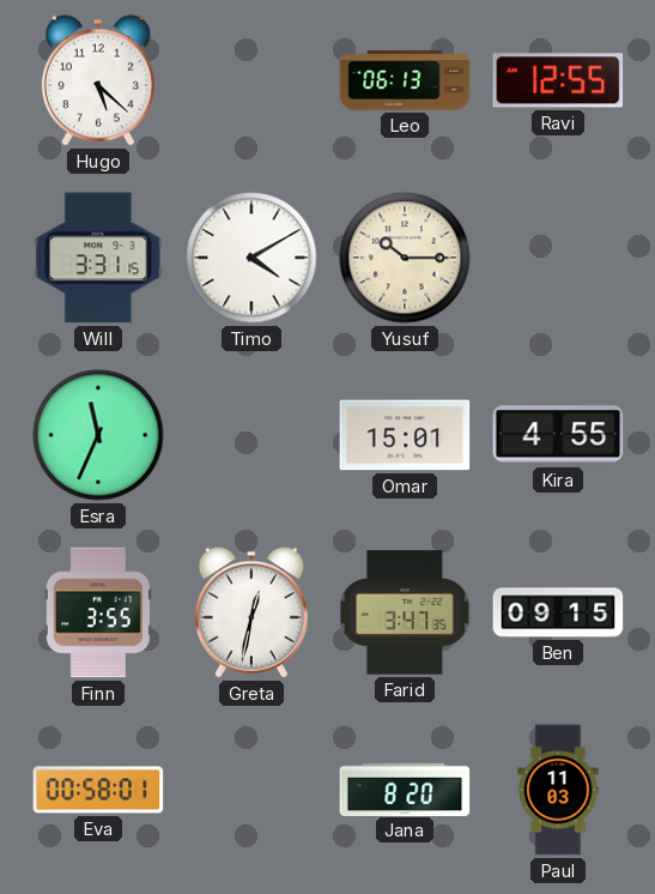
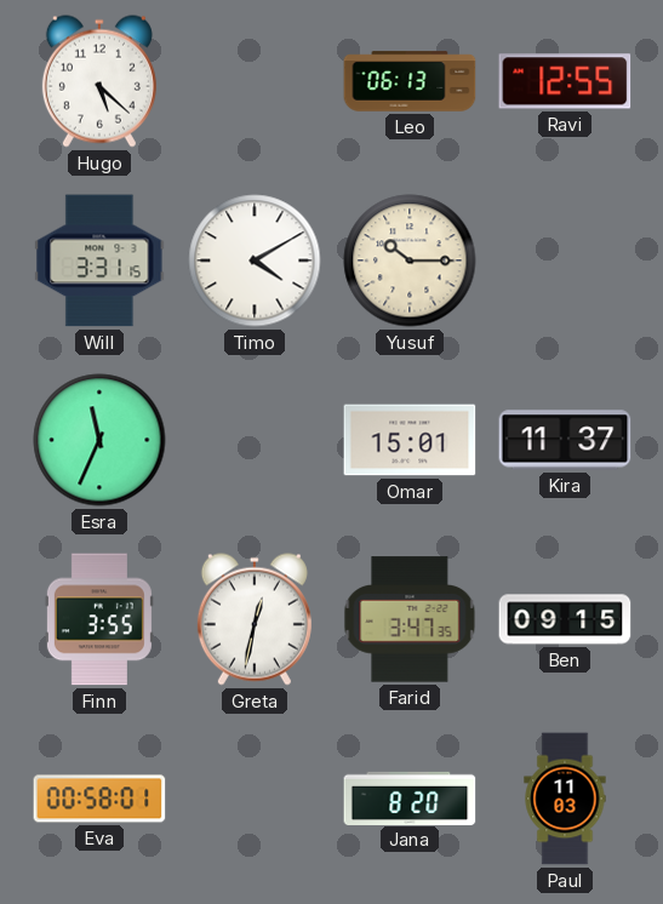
Kira: 4:55 -> 11:37 (565, 440)
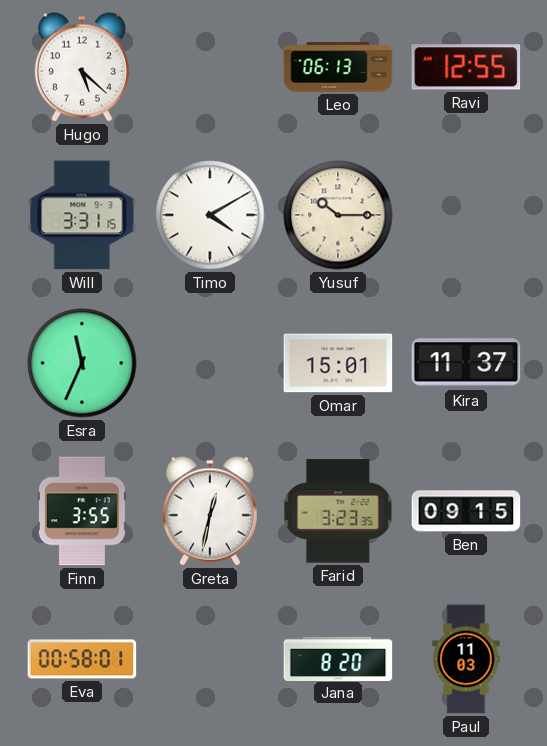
Farid: 3:47 -> 3:23 (338, 511)
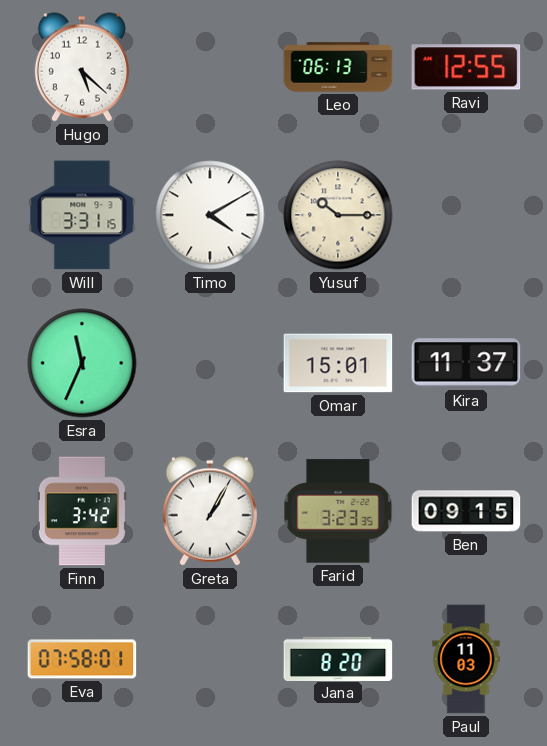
Finn: 3:55 -> 3:42 (82, 511)
Greta: 12:32 -> 1:05 (210, 511)
Eva: 00:58 -> 07:58 (82, 659)
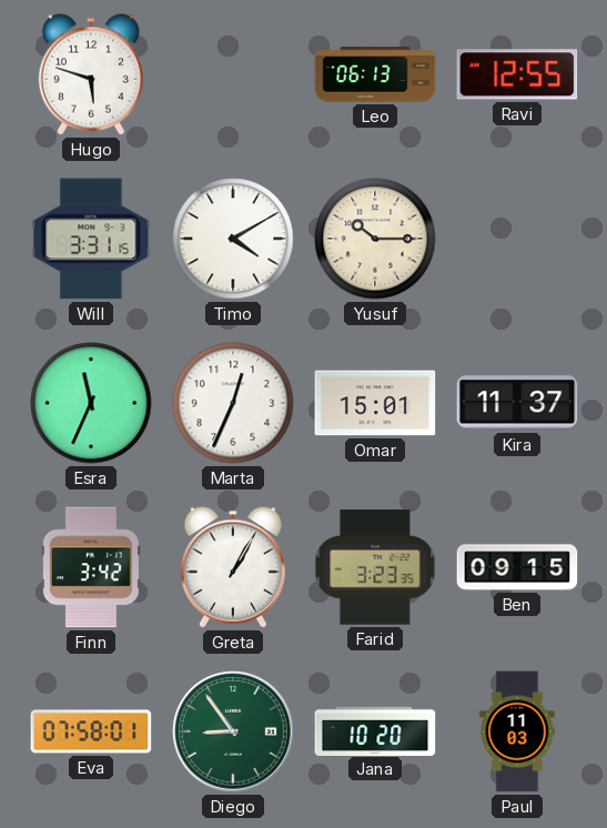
Hugo: 5:22 -> 5:48 (91, 74)
Marta: none -> 12:34 (233, 403)
Diego: none -> 8:54 (234, 733)
Jana: 8:20 -> 10:20 (375, 730)
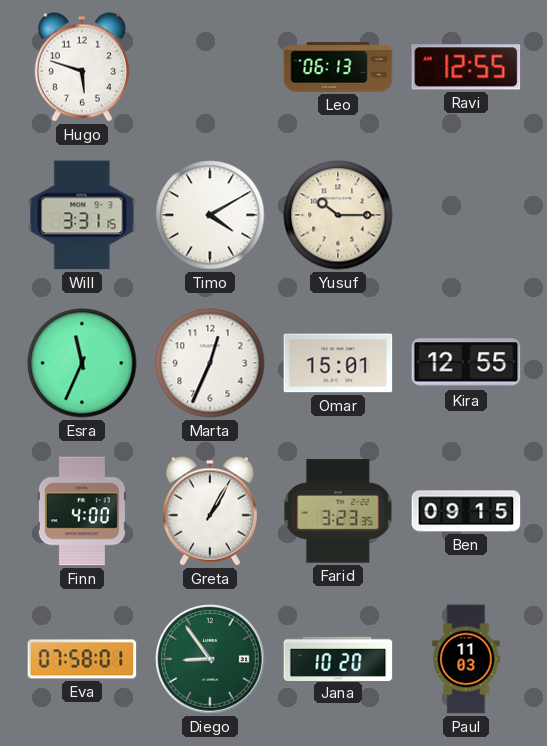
Kira: 11:37 -> 12:55 (466, 363)
Finn: 3:42 -> 4:00 (82, 511)
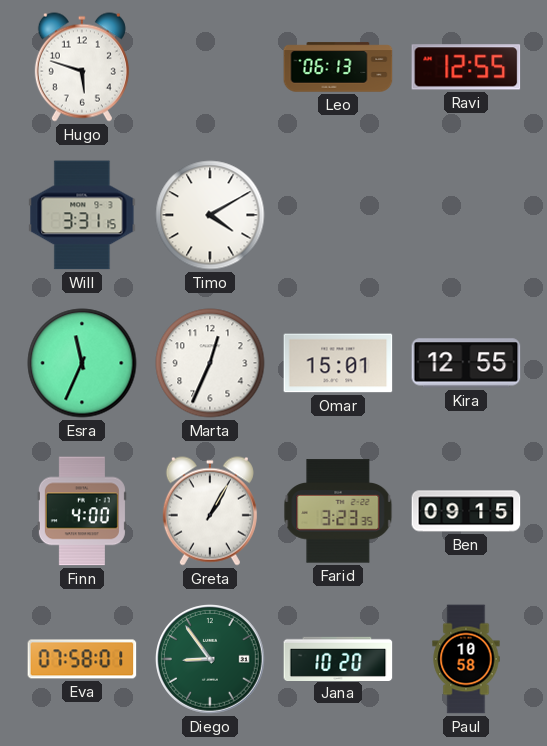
Yusuf: 10:15 -> none (338, 215)
Paul: 11:03 -> 10:58 (466, 659)
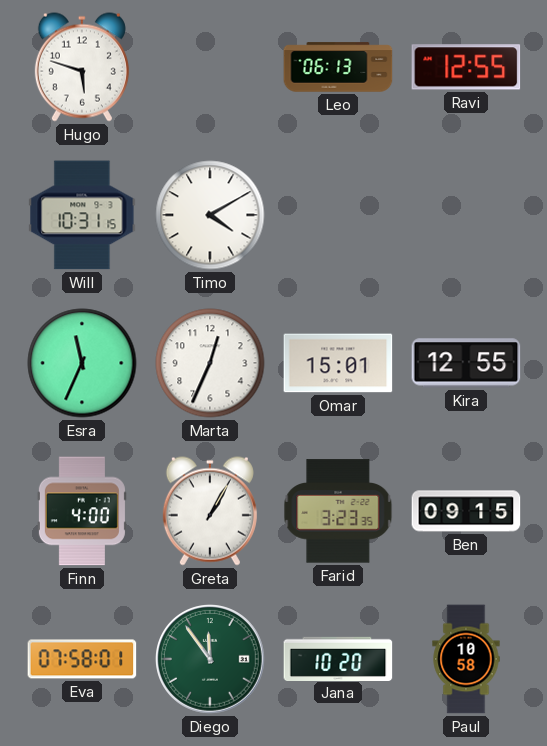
Will: 3:31 -> 10:31 (82, 215)
Diego: 8:54 -> 11:54 (211, 660)
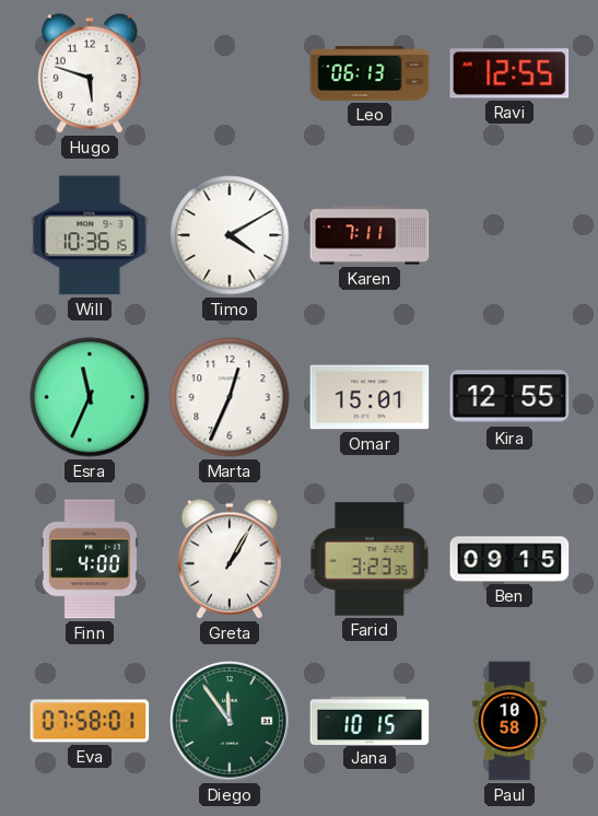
Will: 10:31 -> 10:36 (90, 235)
Karen: none -> 7:11 (370, 235)
Jana: 10:20 -> 10:15 (370, 720)
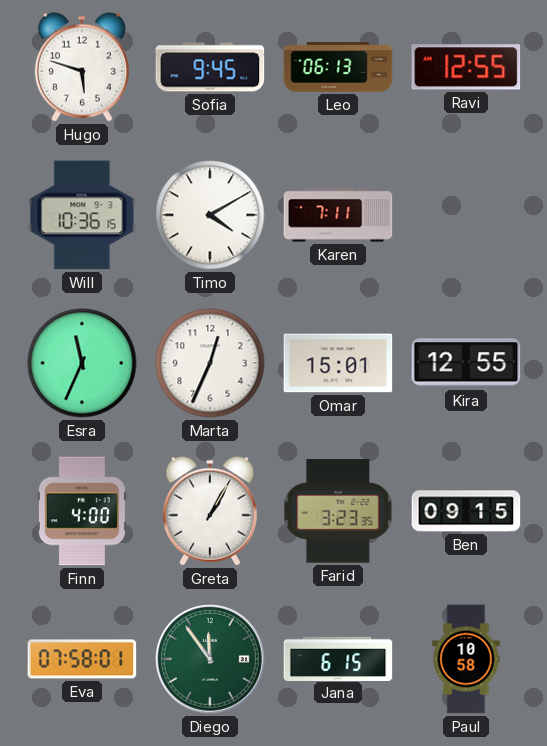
Sofia: none -> 9:45 (210, 67)
Jana: 10:15 -> 6:15 (338, 658)
